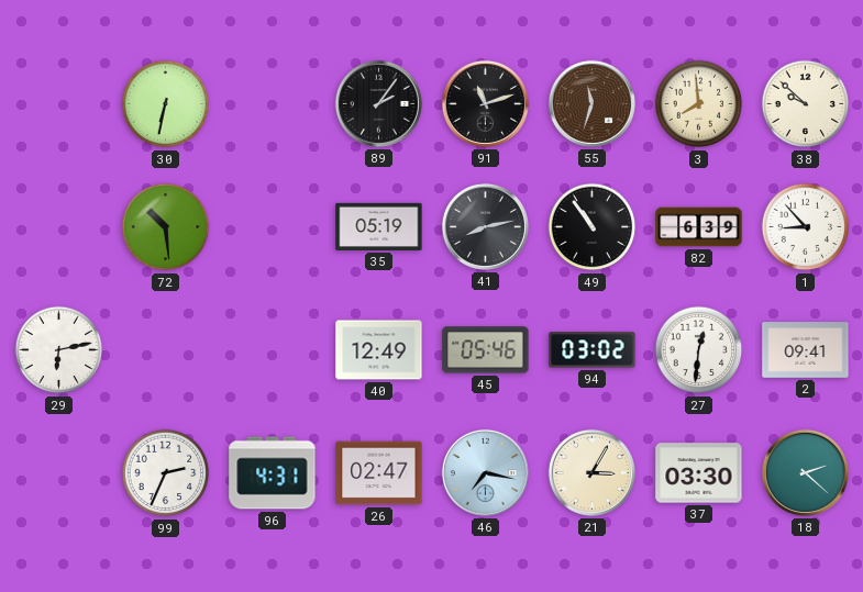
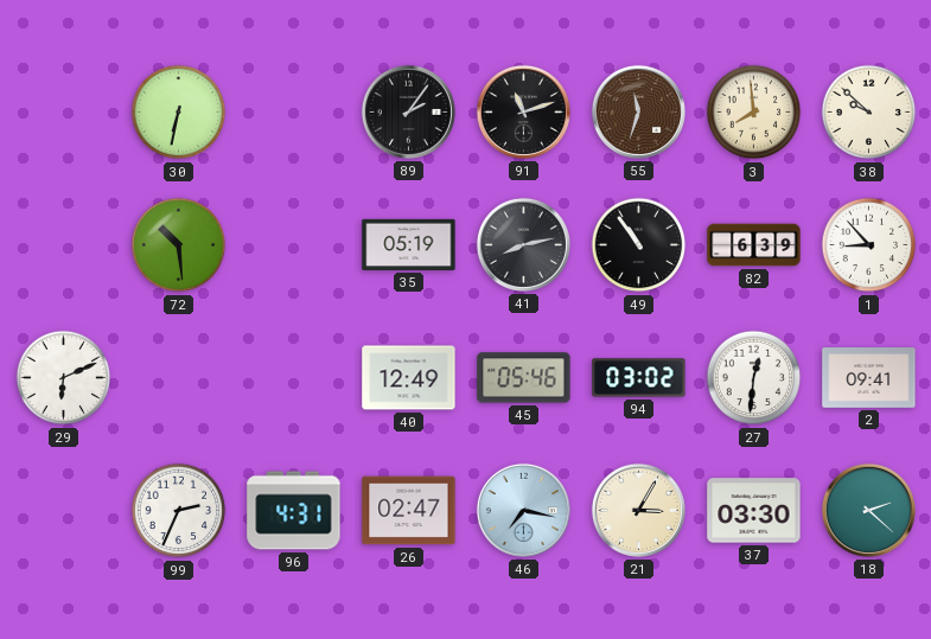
29: 6:13 -> 6:11 (64, 378)
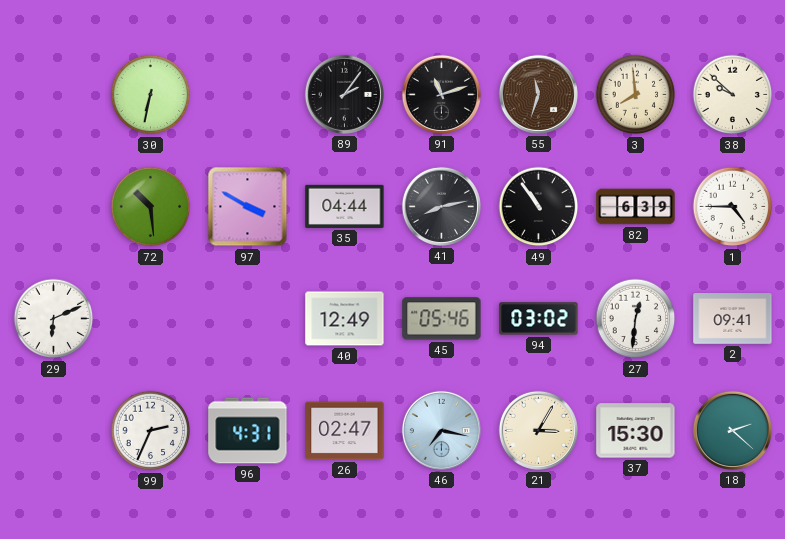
97: none -> 3:50 (248, 207)
35: 05:19 -> 04:44 (345, 206)
1: 8:53 -> 4:45 (733, 207)
37: 03:30 -> 15:30 (636, 431)
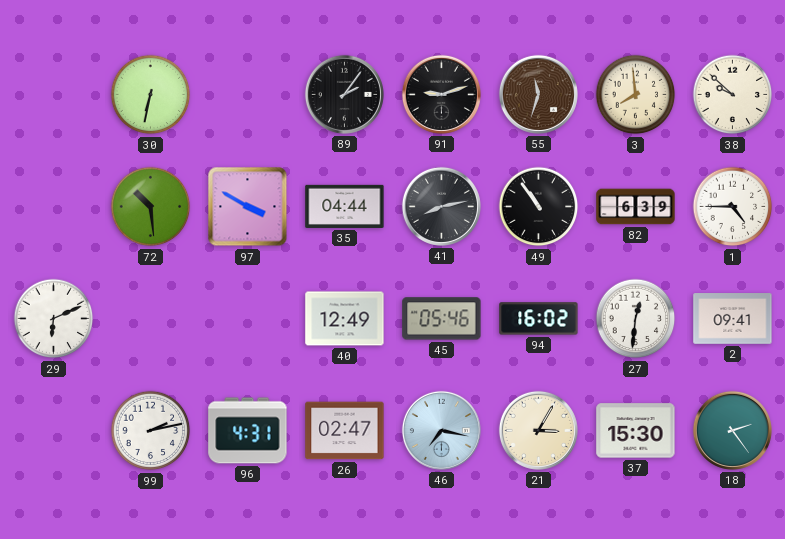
91: 11:12 -> 9:12 (441, 94)
94: 03:02 -> 16:02 (539, 319)
99: 2:34 -> 2:13 (151, 431)
18: 2:22 -> 2:24 (732, 430)
